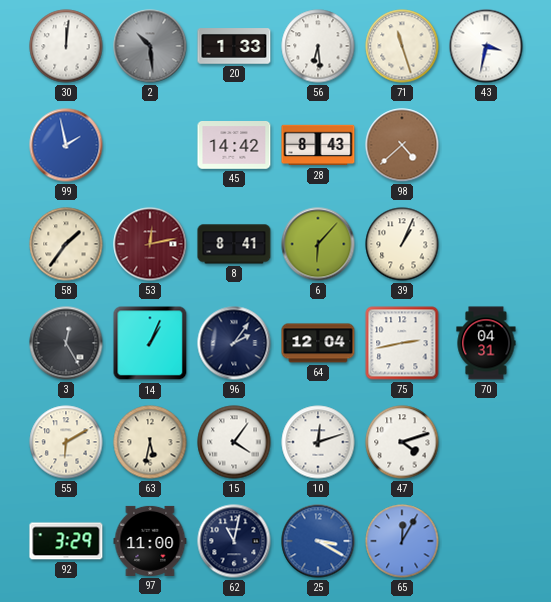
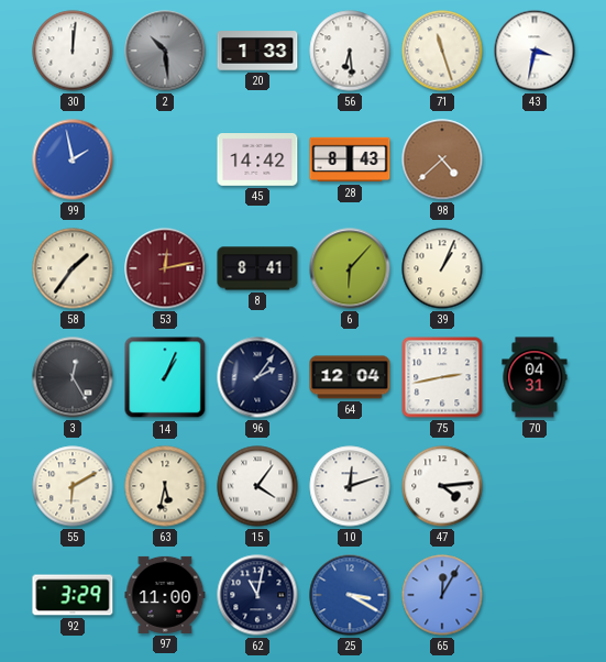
47: 4:12 -> 4:14 (442, 486)
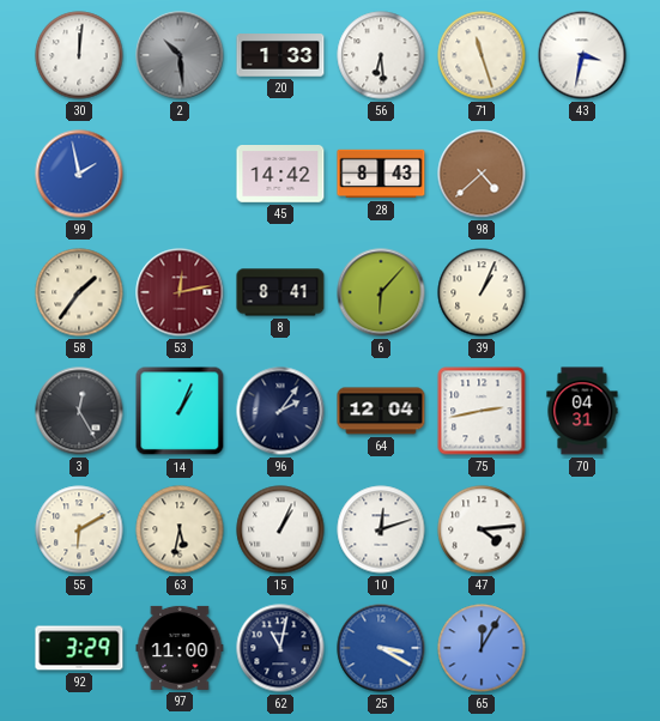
15: 4:06 -> 1:04 (280, 529)
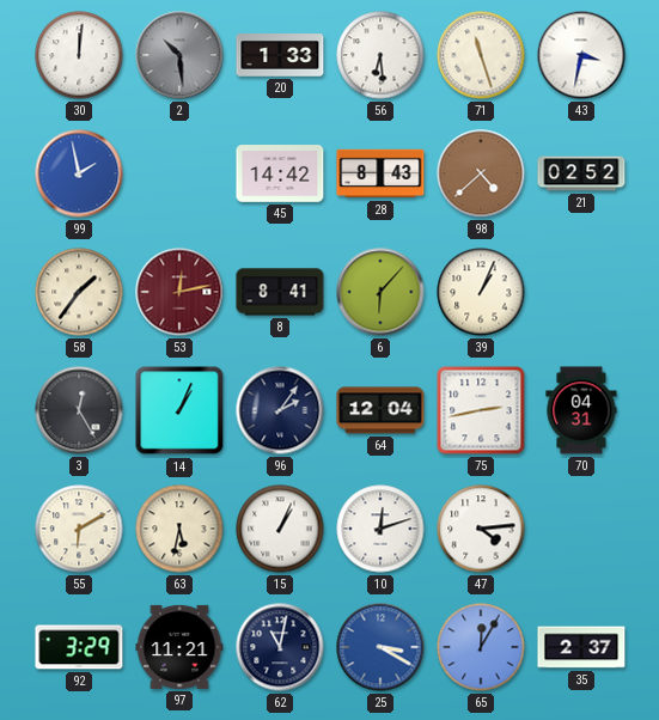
21: none -> 02:52 (581, 173)
97: 11:00 -> 11:21 (179, 647)
35: none -> 2:37 (581, 647)
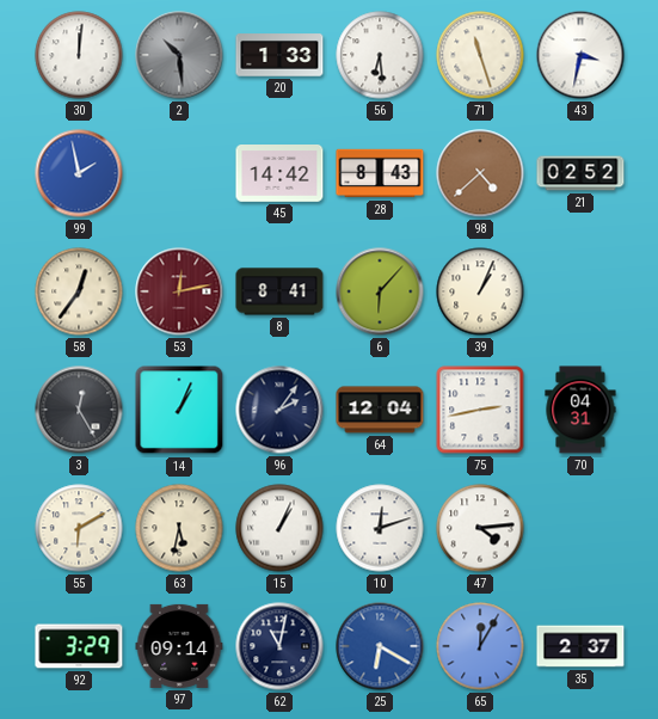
58: 1:36 -> 12:36 (79, 291)
97: 11:21 -> 09:14 (179, 646)
25: 3:20 -> 6:20 (380, 646)
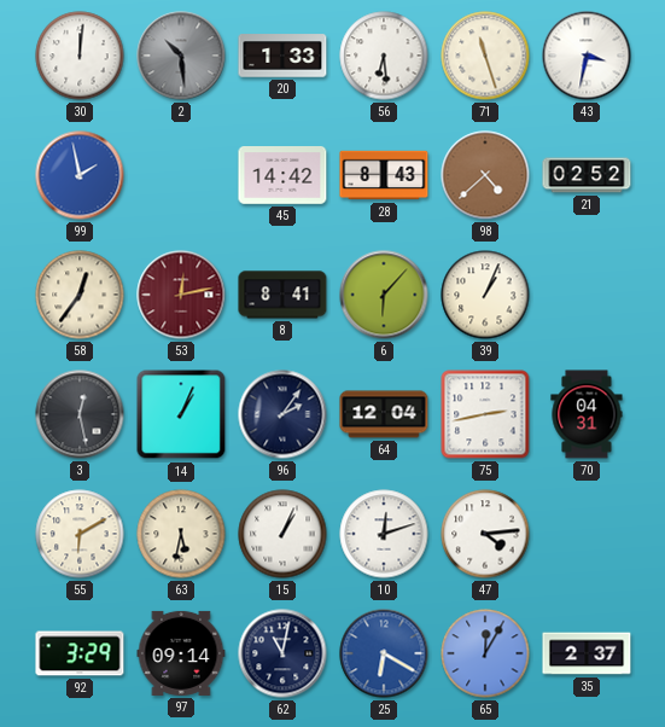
3: 12:25 -> 12:28 (80, 414)
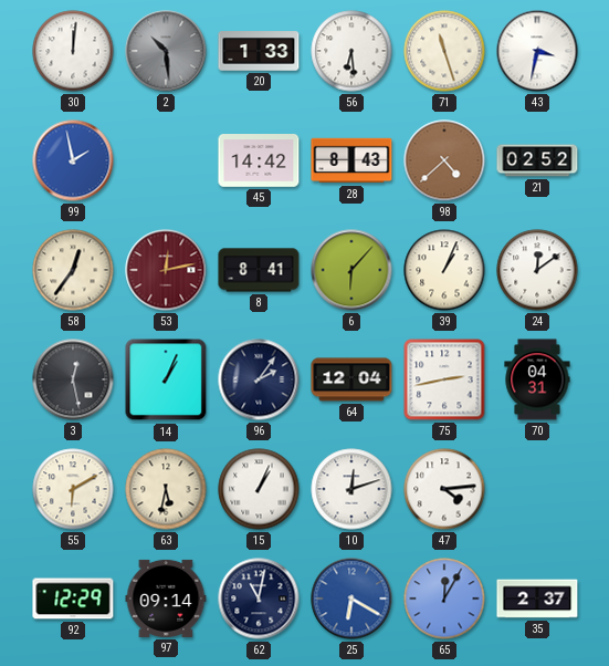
24: none -> 12:09 (537, 270)
92: 3:29 -> 12:29 (73, 599)
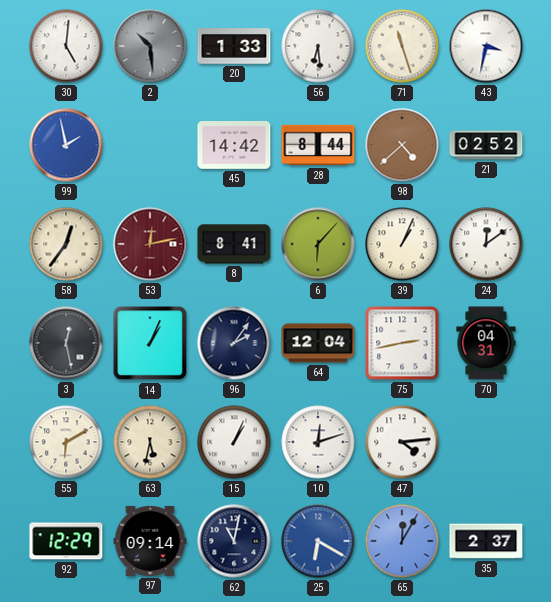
30: 12:01 -> 5:01 (66, 46)
28: 8:43 -> 8:44 (318, 145)
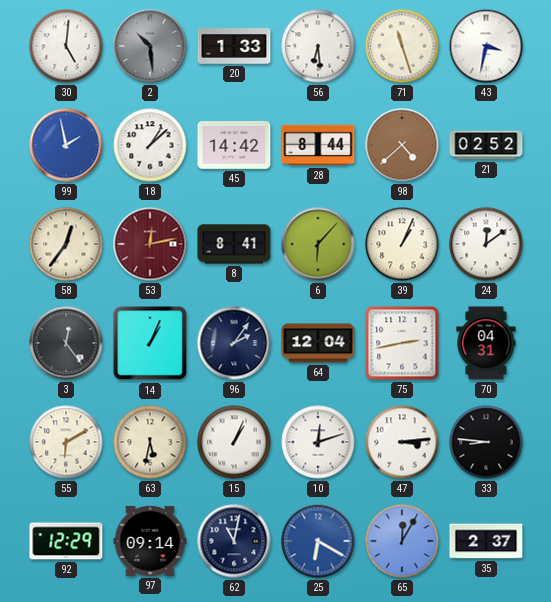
18: none -> 1:08 (150, 145)
3: 12:28 -> 12:24 (66, 343)
47: 4:14 -> 3:14 (402, 442)
33: none -> 8:46 (486, 442)
